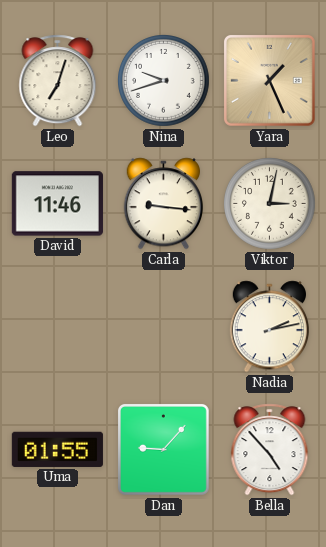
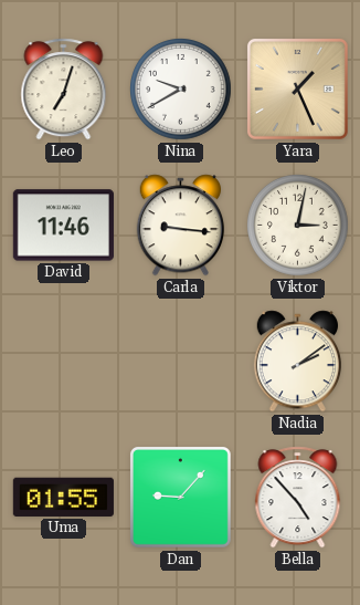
Nina: 9:42 -> 9:40 (181, 90)
Nadia: 2:13 -> 2:09 (297, 362)
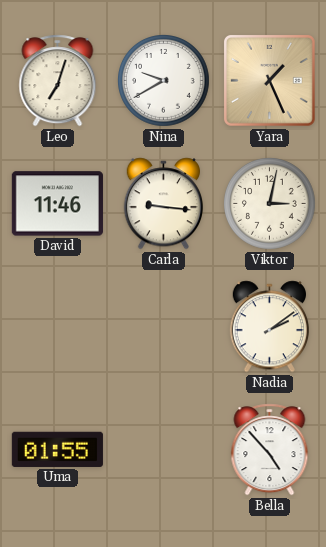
Dan: 9:07 -> none (180, 497)
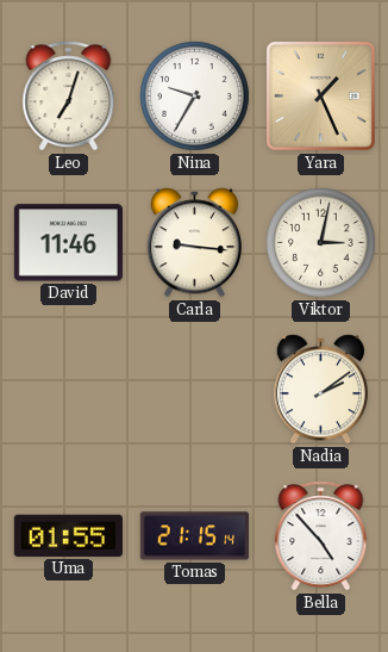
Nina: 9:40 -> 9:35 (195, 97)
Tomas: none -> 21:15 (194, 536)
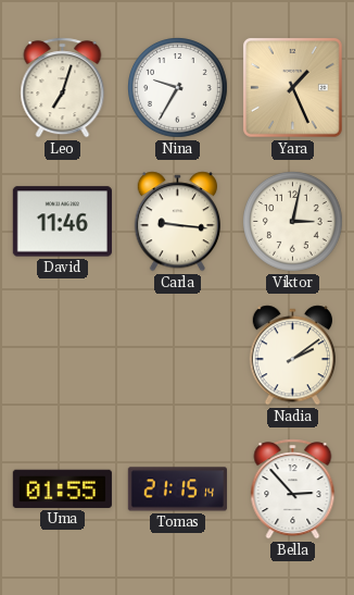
Bella: 4:53 -> 2:53 (293, 489)
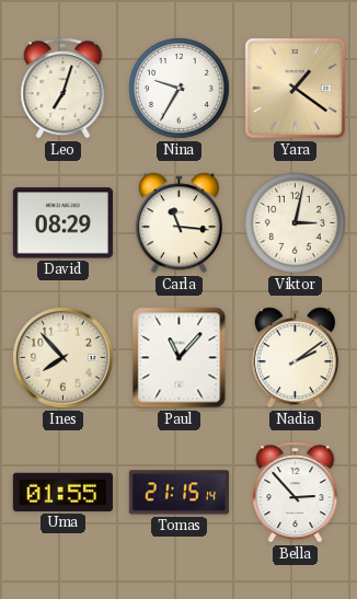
Yara: 1:26 -> 1:21 (295, 88)
David: 11:46 -> 08:29 (62, 223)
Carla: 9:16 -> 11:16 (178, 223)
Ines: none -> 7:53 (62, 357)
Paul: none -> 11:07 (180, 358)
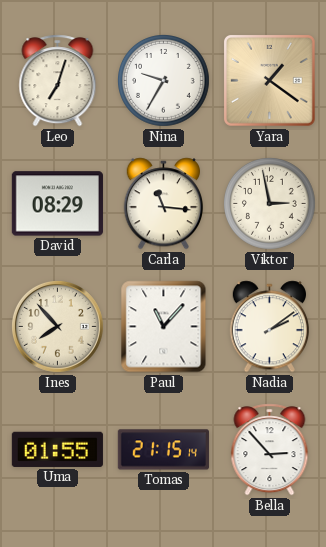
Viktor: 3:02 -> 2:58 (270, 204)
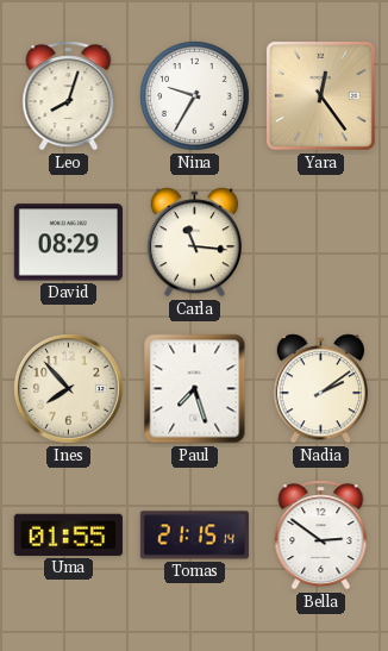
Leo: 7:03 -> 8:03 (69, 96)
Yara: 1:21 -> 12:24 (320, 95)
Viktor: 2:58 -> none (270, 204)
Paul: 11:07 -> 7:27 (195, 389)
Bella: 2:53 -> 2:51 (321, 536)
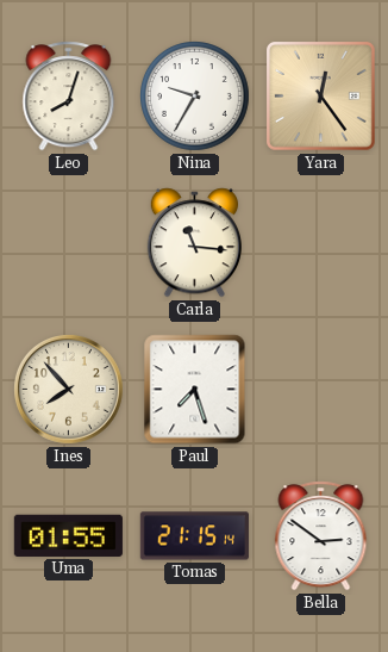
David: 08:29 -> none (68, 243)
Nadia: 2:09 -> none (320, 389)
